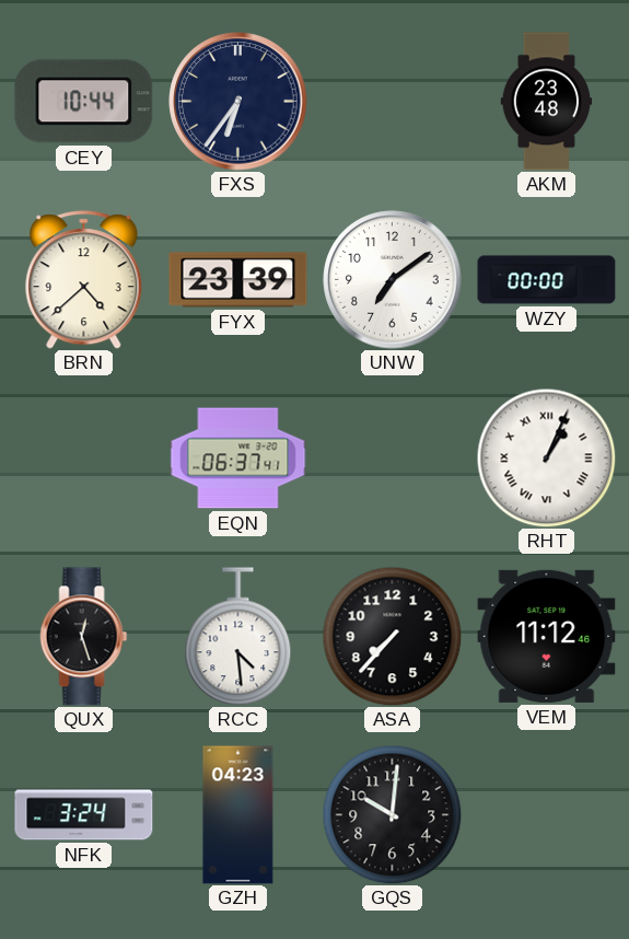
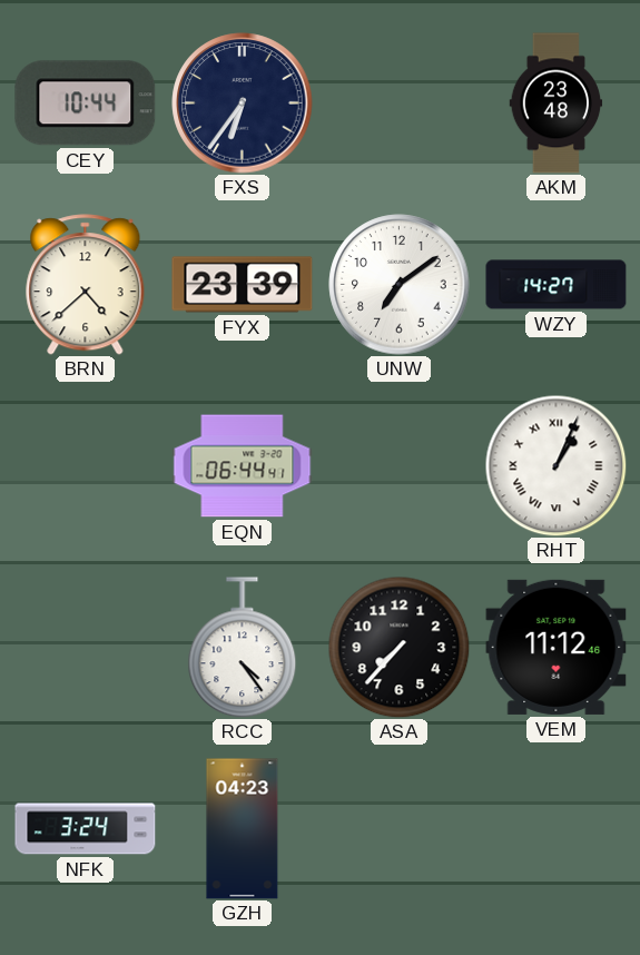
WZY: 00:00 -> 14:27 (557, 285)
EQN: 06:37 -> 06:44 (243, 466)
QUX: 12:27 -> none (84, 637)
RCC: 4:29 -> 4:24 (243, 648)
GQS: 10:01 -> none (392, 814)
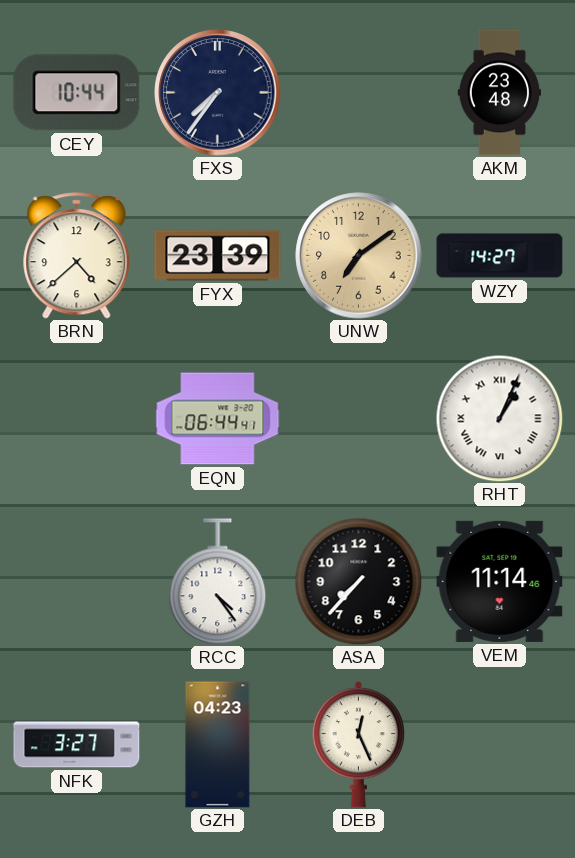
FXS: 6:36 -> 7:36 (218, 93)
UNW dial: white -> champagne (359, 256)
VEM: 11:12 -> 11:14 (500, 581)
NFK: 3:24 -> 3:27 (77, 745)
DEB: none -> 12:26 (358, 744)
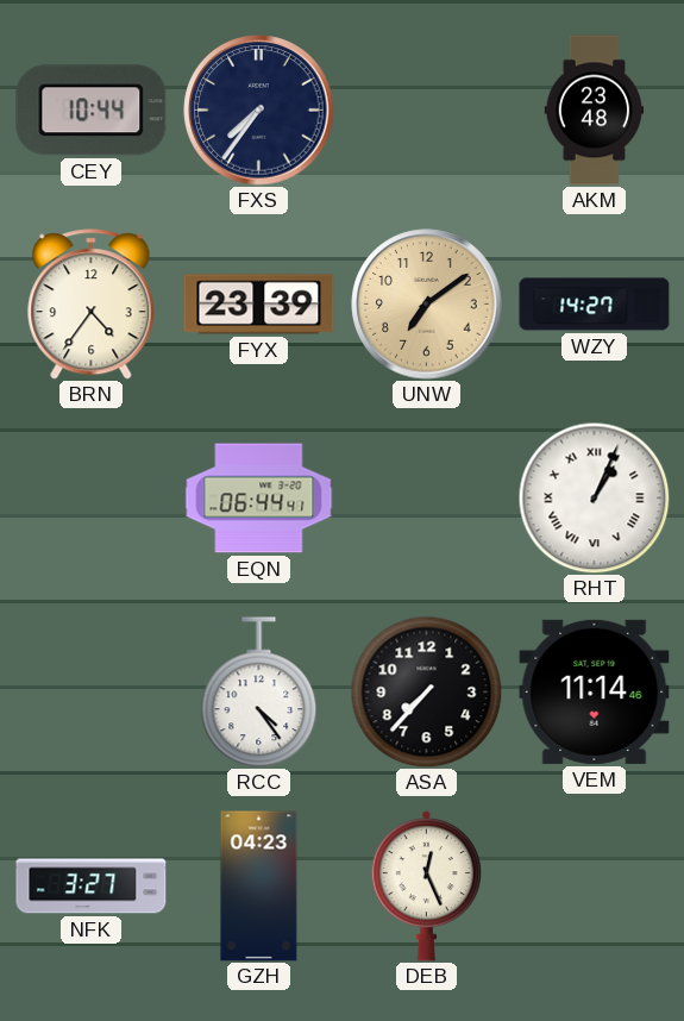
BRN: 4:38 -> 4:36 (92, 305)
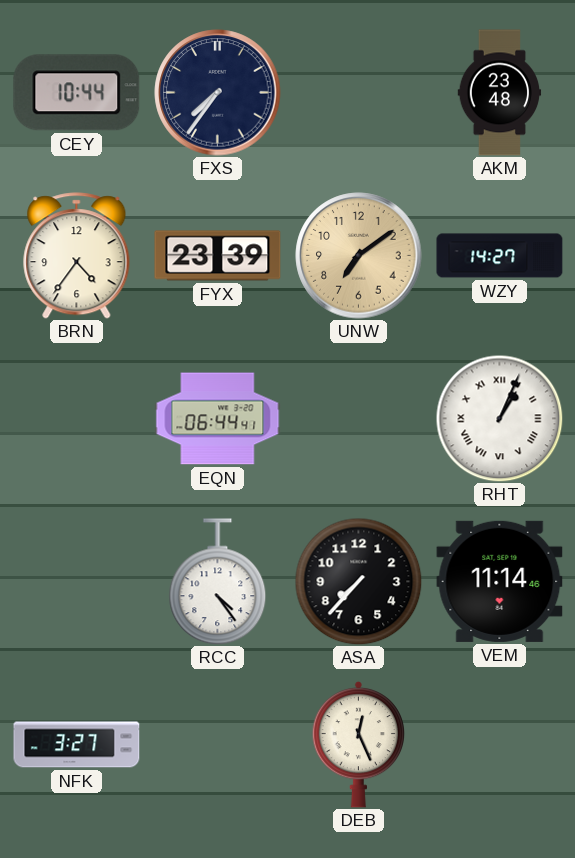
GZH: 04:23 -> none (259, 887)
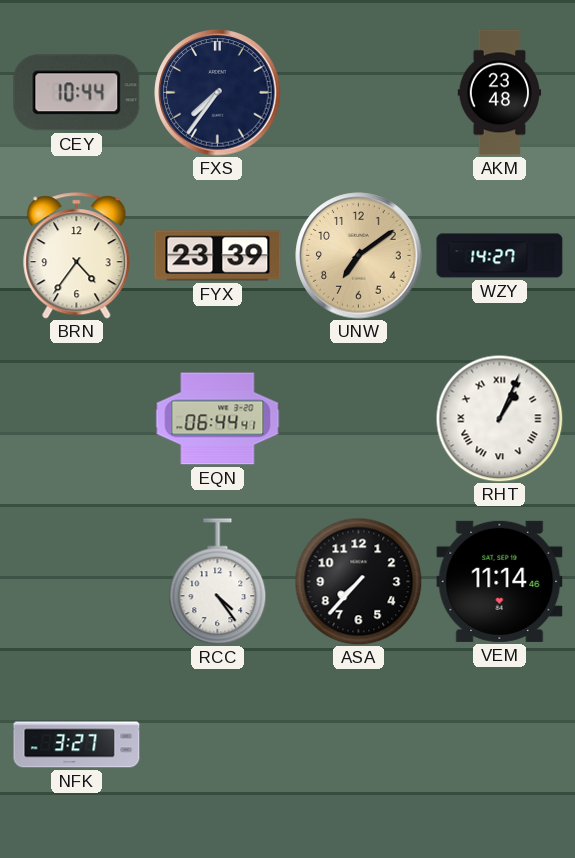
DEB: 12:26 -> none (358, 744)
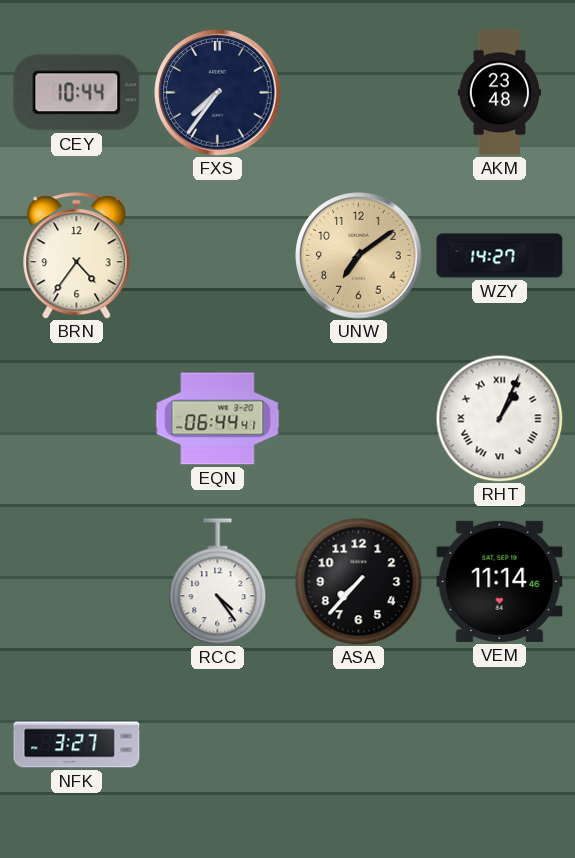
FYX: 23:39 -> none (218, 256)
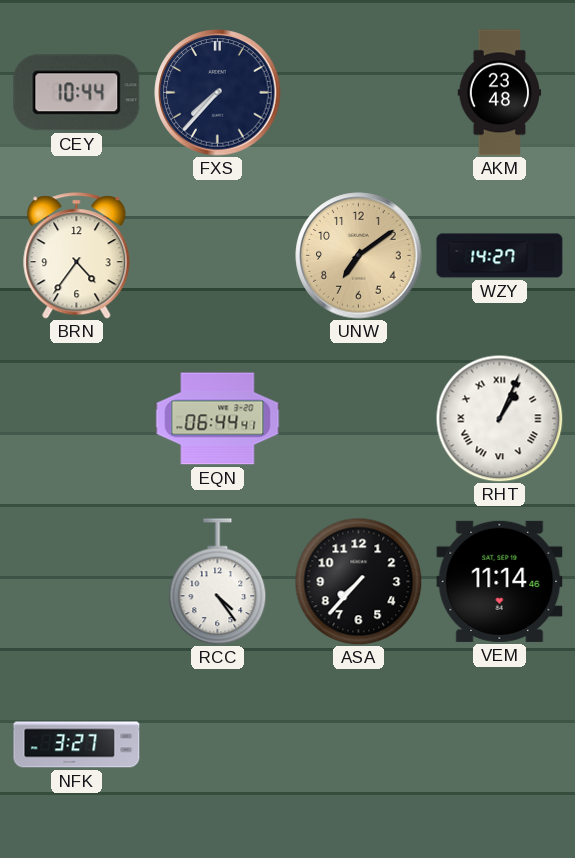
FXS: 7:36 -> 7:37 (218, 93)
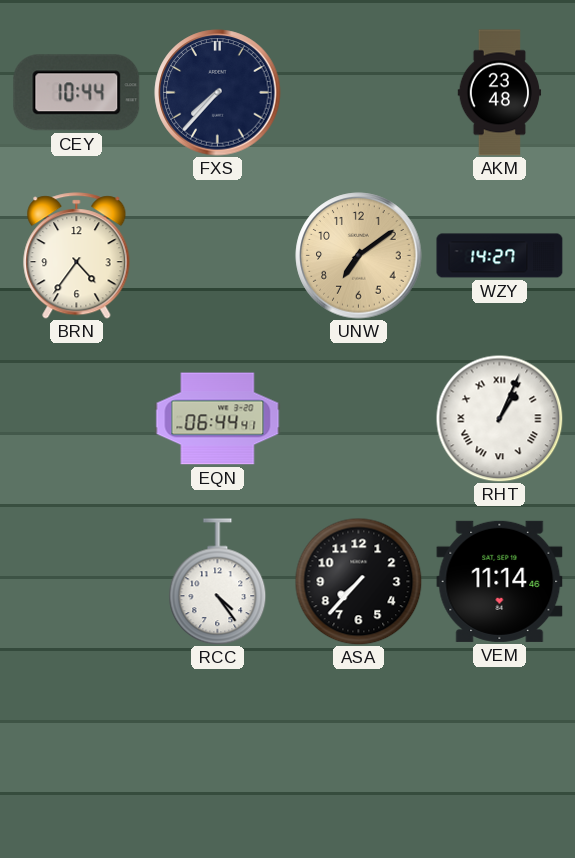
NFK: 3:27 -> none (77, 745)
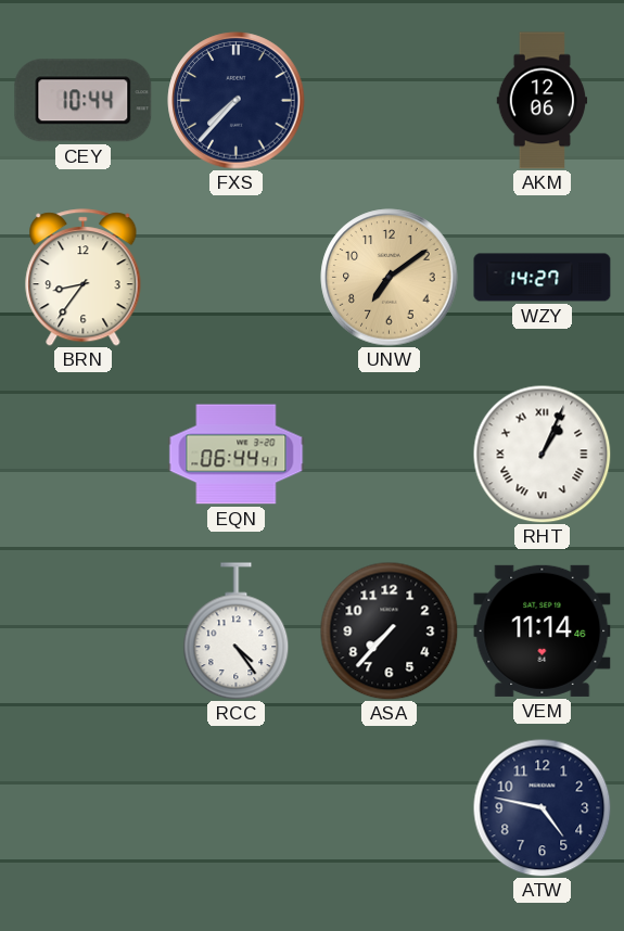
AKM: 23:48 -> 12:06 (543, 101)
BRN: 4:36 -> 8:36 (84, 278)
ATW: none -> 4:47 (542, 807)
